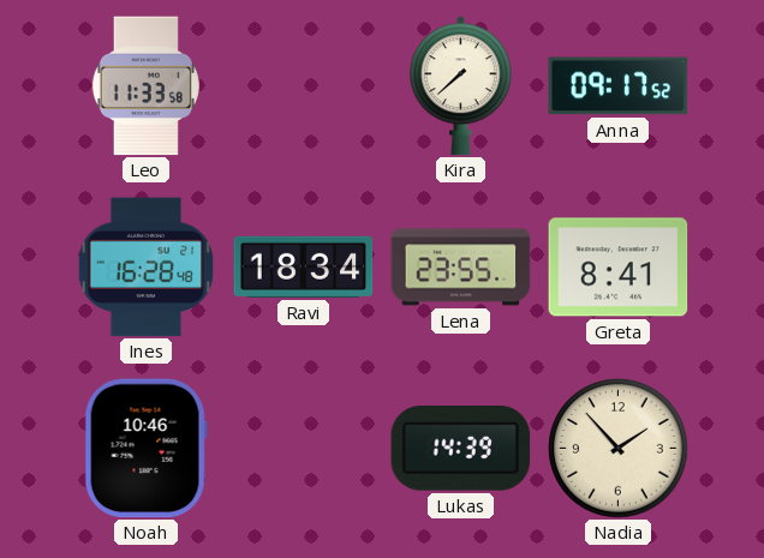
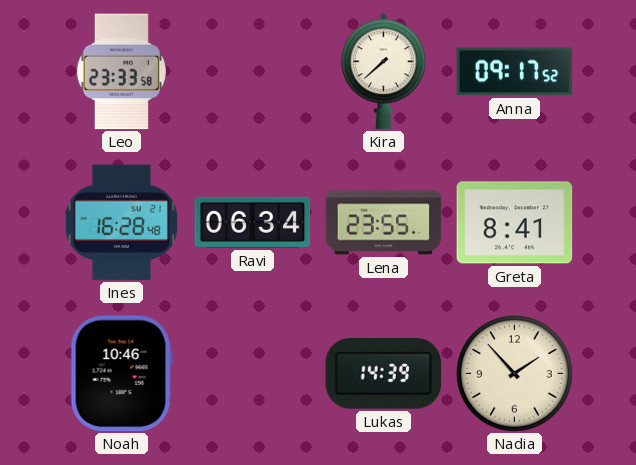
Leo: 11:33 -> 23:33 (121, 72)
Ravi: 18:34 -> 06:34 (253, 222)
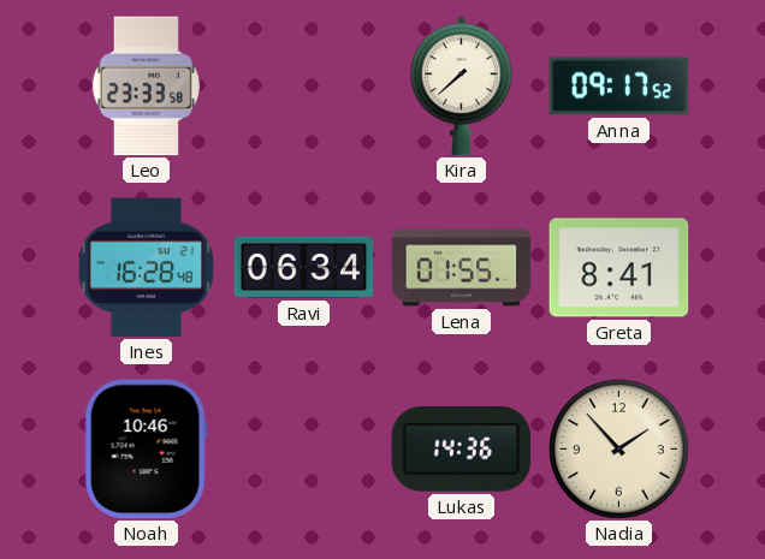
Lena: 23:55 -> 01:55 (462, 268)
Lukas: 14:39 -> 14:36 (462, 450)
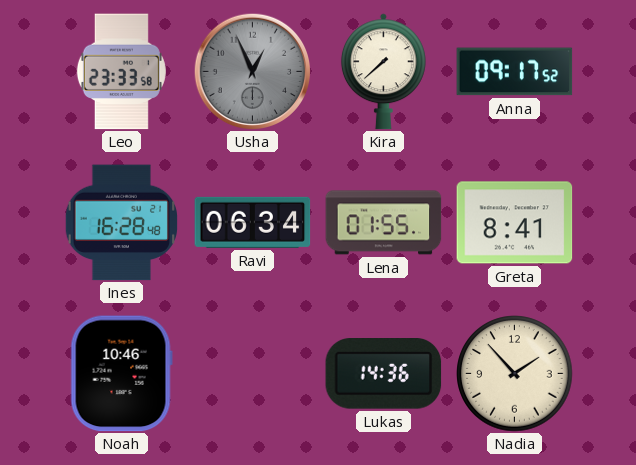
Usha: none -> 12:56 (252, 71)
